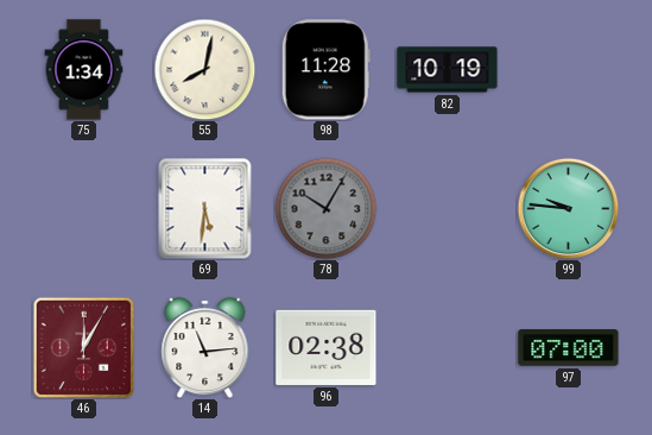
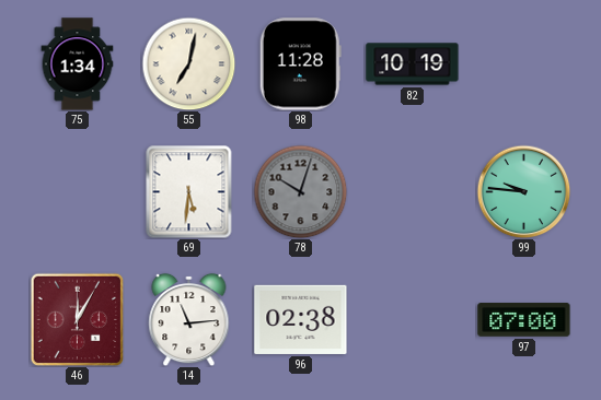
55: 8:02 -> 7:02 (188, 63)
78: 10:05 -> 10:03 (300, 191)
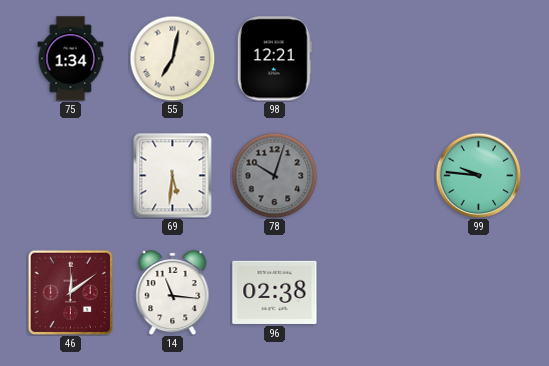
98: 11:28 -> 12:21 (274, 59)
82: 10:19 -> none (413, 64)
46: 12:05 -> 12:09 (70, 292)
14: 11:14 -> 11:16 (173, 292)
97: 07:00 -> none (524, 320)
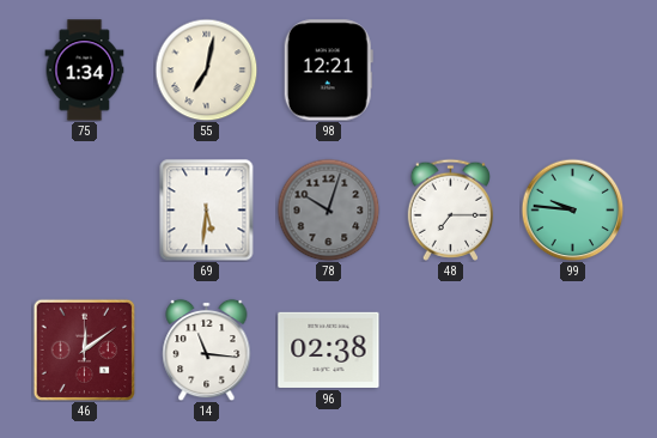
48: none -> 7:15 (451, 209)
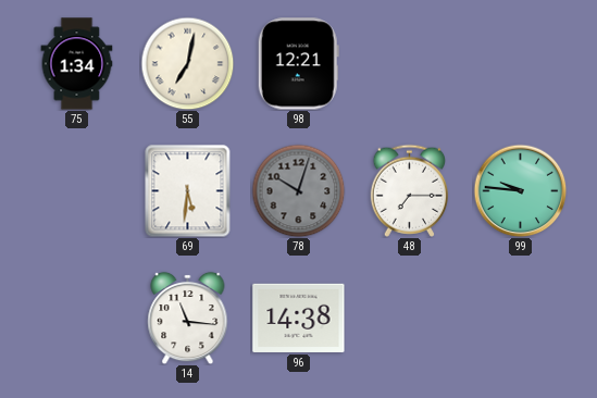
46: 12:09 -> none (84, 349)
96: 02:38 -> 14:38 (299, 318)
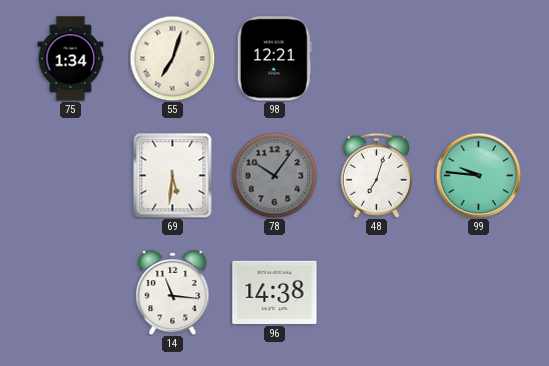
55: 7:02 -> 7:03 (172, 58)
78: 10:03 -> 10:06 (274, 175)
48: 7:15 -> 7:03 (377, 175)
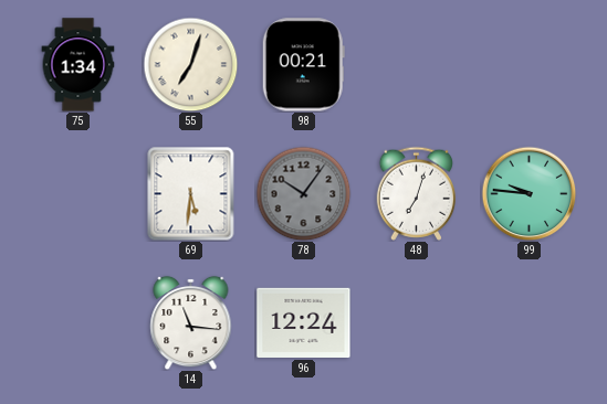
98: 12:21 -> 00:21 (303, 65)
96: 14:38 -> 12:24 (304, 322)
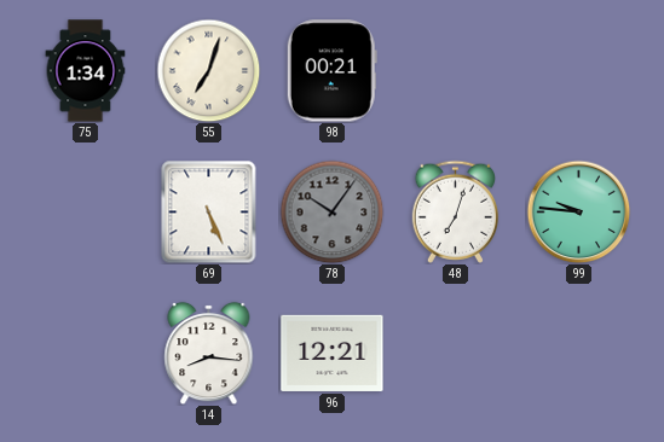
69: 5:31 -> 5:26 (209, 211)
14: 11:16 -> 8:16 (209, 353)
96: 12:24 -> 12:21 (333, 353)
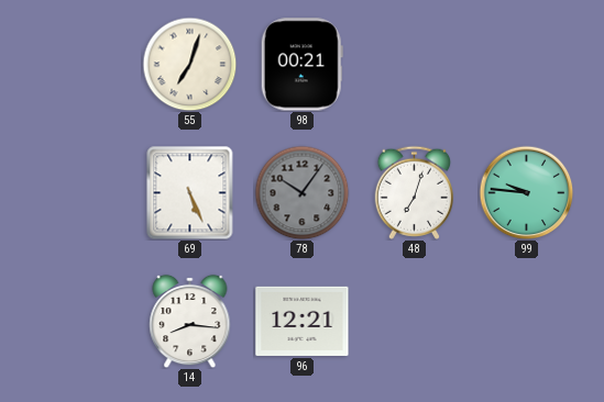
75: 1:34 -> none (86, 71)
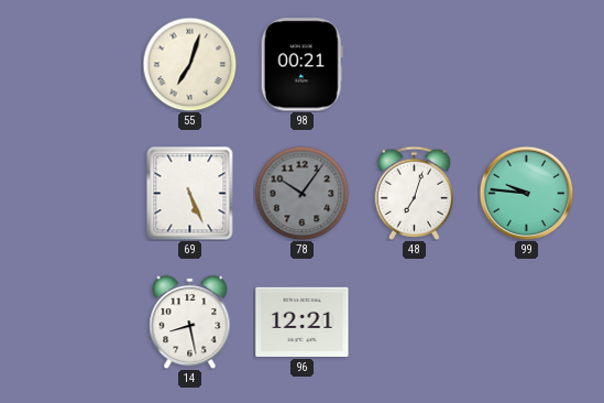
14: 8:16 -> 8:28 (190, 322)
